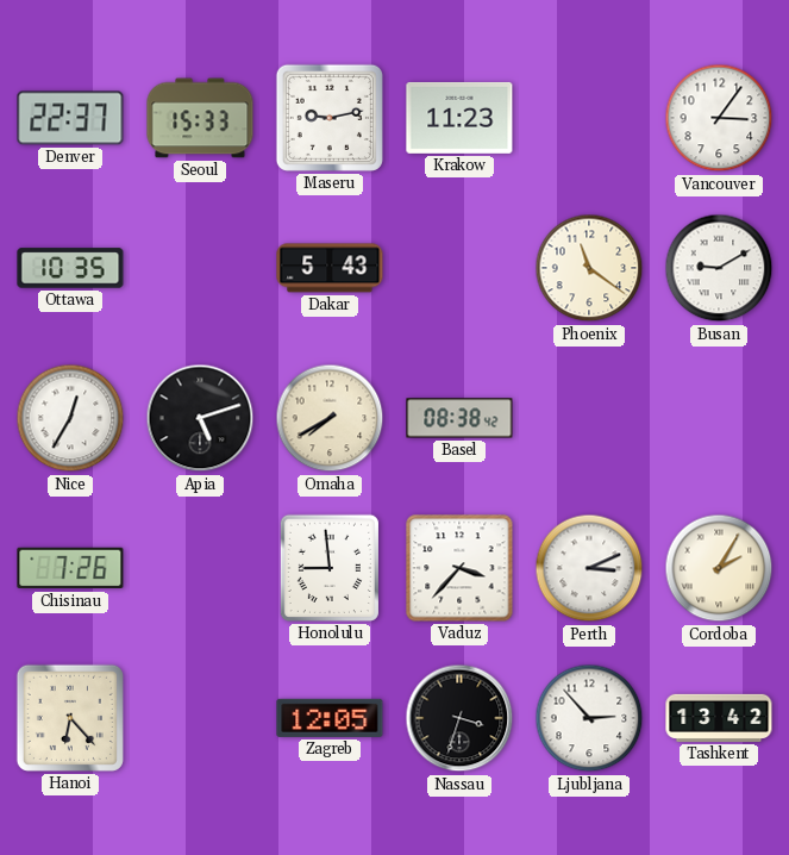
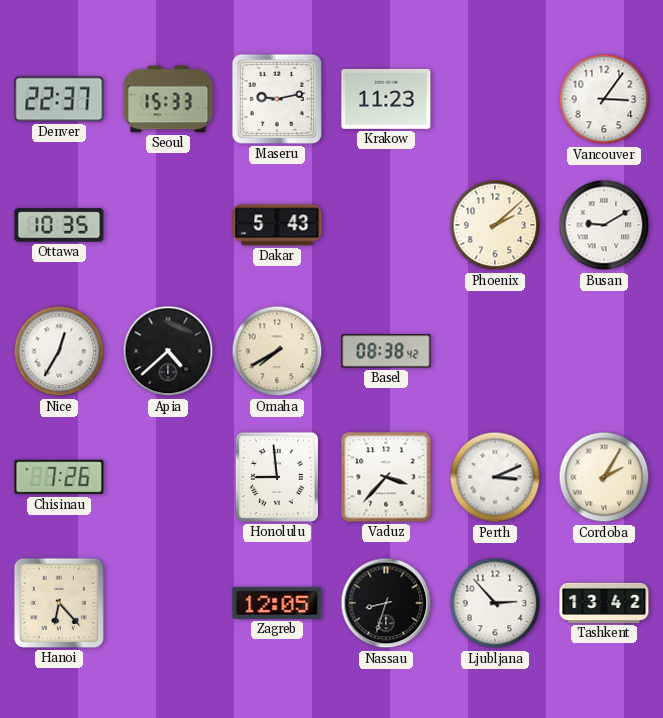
Phoenix: 11:21 -> 2:08 (495, 225)
Apia: 5:12 -> 4:38 (168, 351)
Nassau: 3:33 -> 8:33 (386, 603)
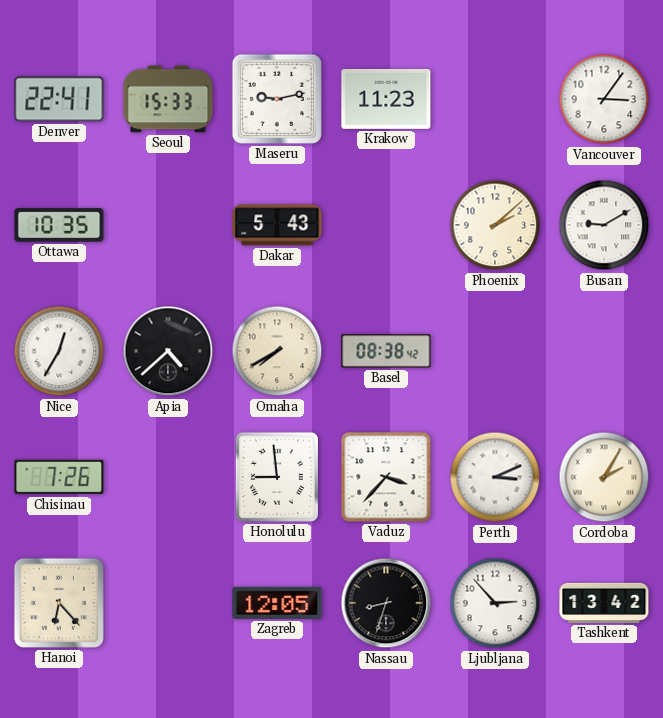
Denver: 22:37 -> 22:41 (59, 99)
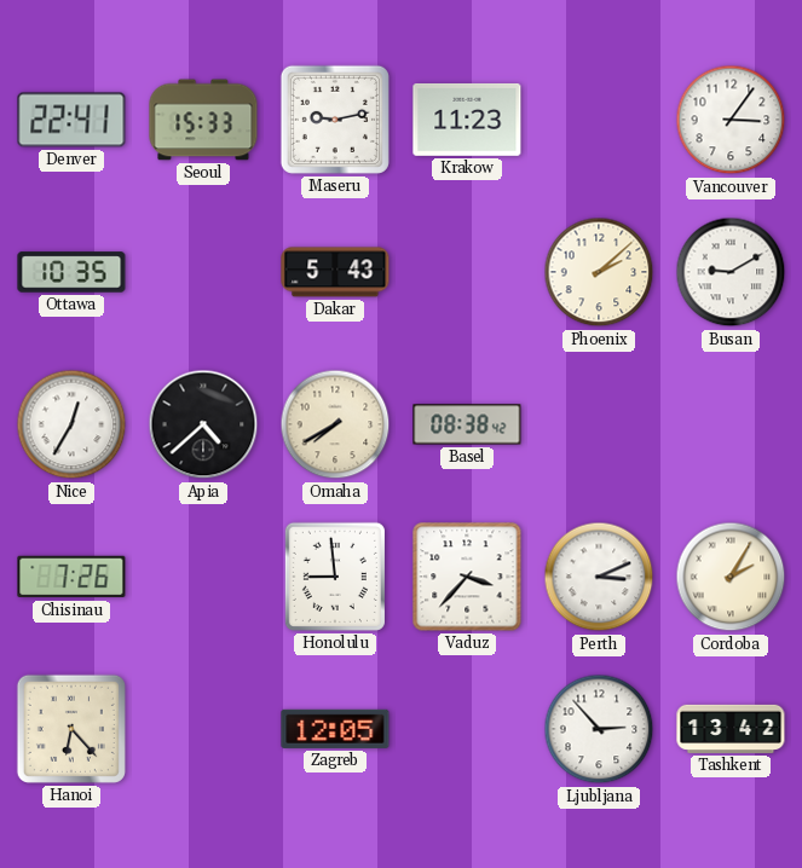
Nassau: 8:33 -> none (386, 603)
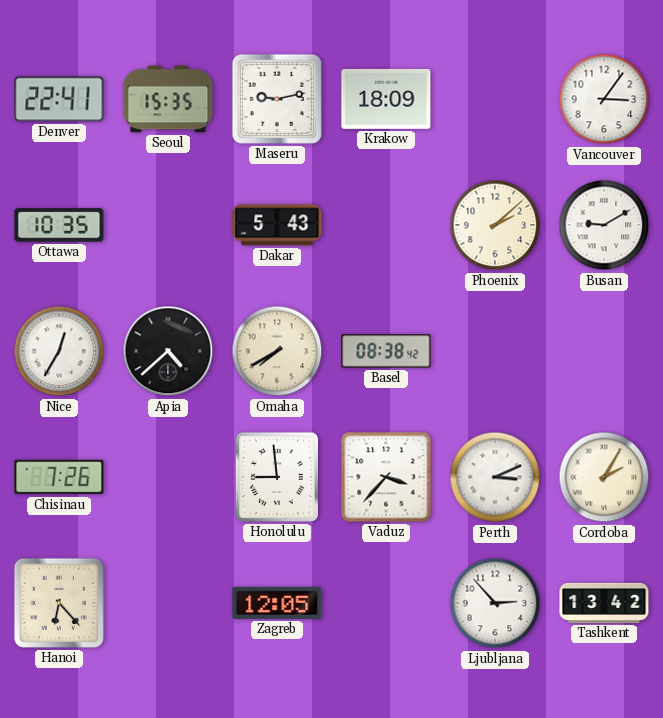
Seoul: 15:33 -> 15:35 (168, 99)
Krakow: 11:23 -> 18:09 (386, 99)
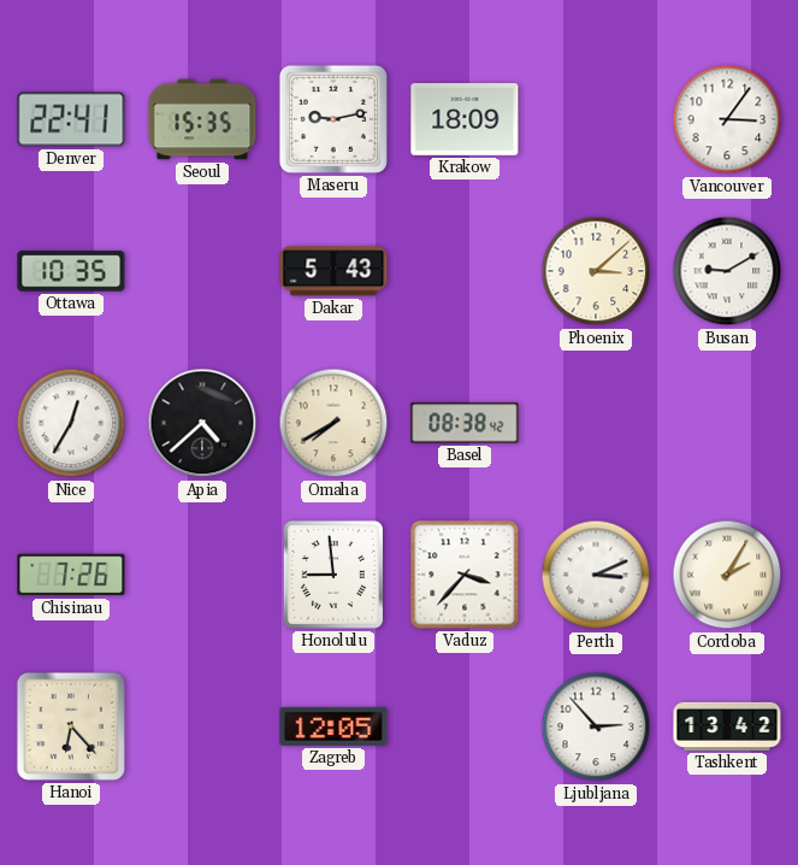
Phoenix: 2:08 -> 3:08 (596, 271)
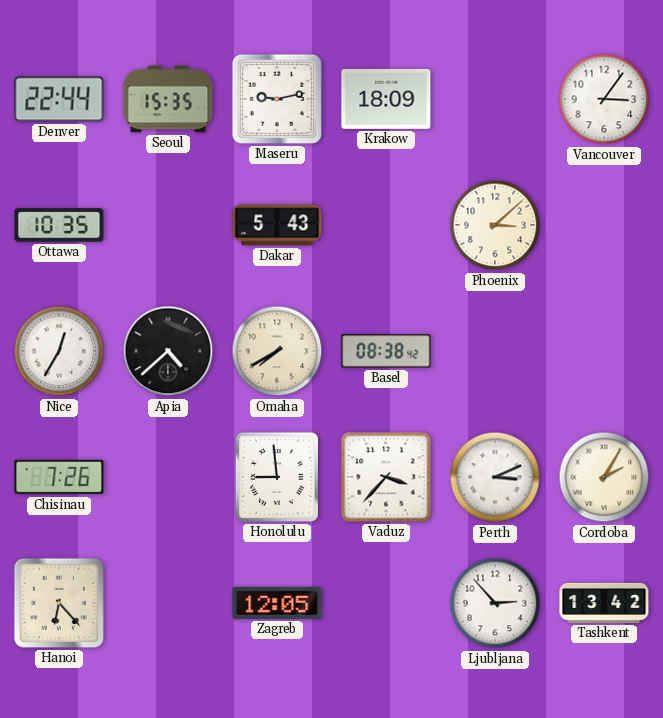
Denver: 22:41 -> 22:44 (59, 99)
Busan: 9:10 -> none (727, 271)
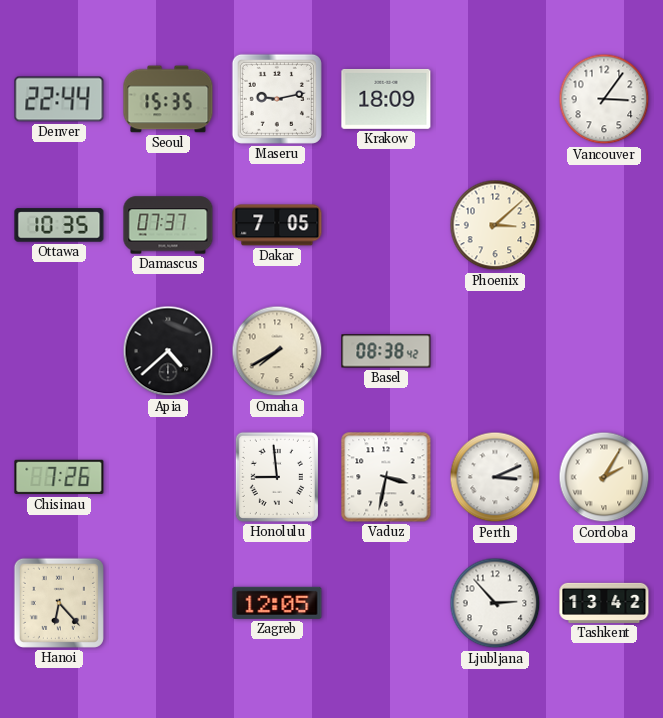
Damascus: none -> 07:37 (168, 225)
Dakar: 5:43 -> 7:05 (277, 225)
Nice: 12:35 -> none (59, 351)
Vaduz: 3:37 -> 3:32 (386, 477)
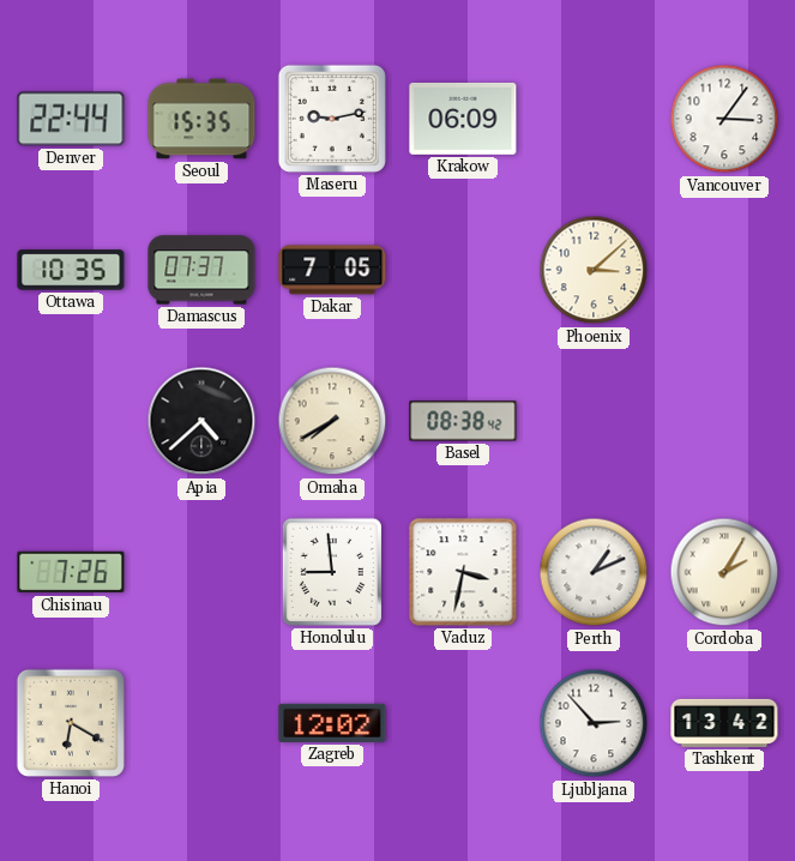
Krakow: 18:09 -> 06:09 (463, 119)
Perth: 3:11 -> 1:11 (594, 572)
Hanoi: 6:23 -> 6:20 (71, 723)
Zagreb: 12:05 -> 12:02 (332, 723)
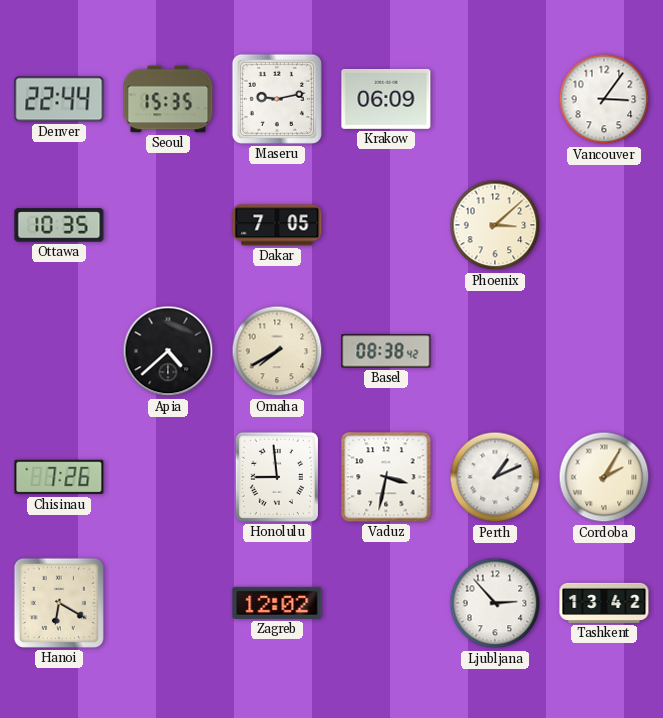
Damascus: 07:37 -> none (201, 270)
